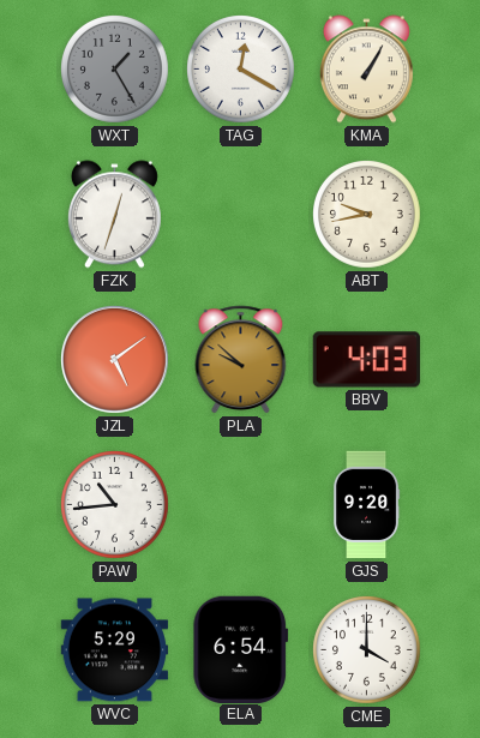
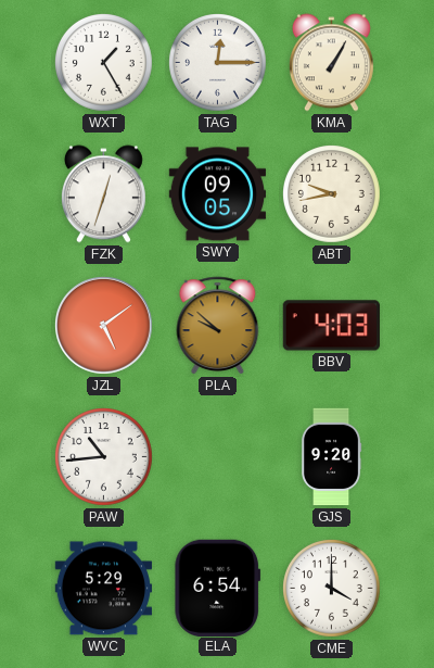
WXT dial: grey -> white (104, 63)
TAG: 12:20 -> 12:15 (218, 63)
SWY: none -> 09:05 (218, 194)
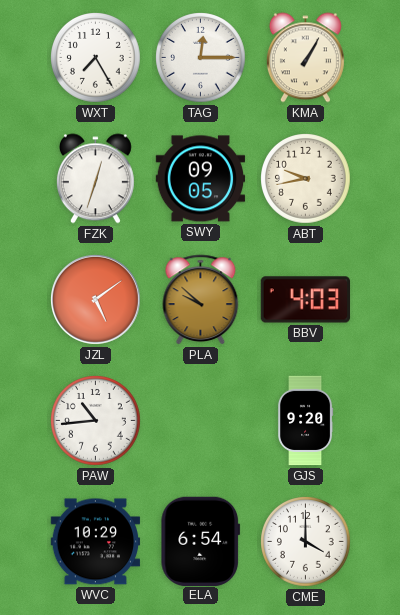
WXT: 1:25 -> 7:25 (96, 58)
WVC: 5:29 -> 10:29 (96, 542)
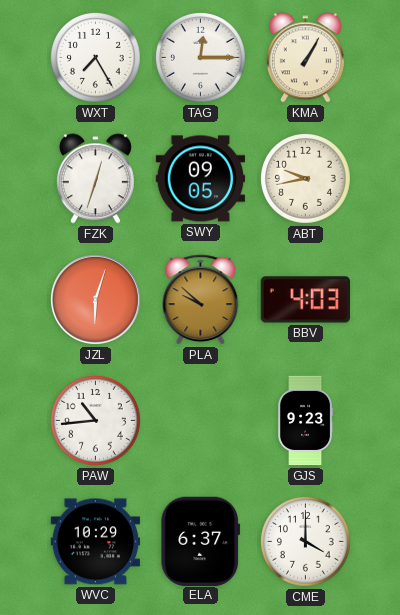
JZL: 5:09 -> 6:03 (96, 300)
GJS: 9:20 -> 9:23 (305, 421)
ELA: 6:54 -> 6:37 (201, 541)
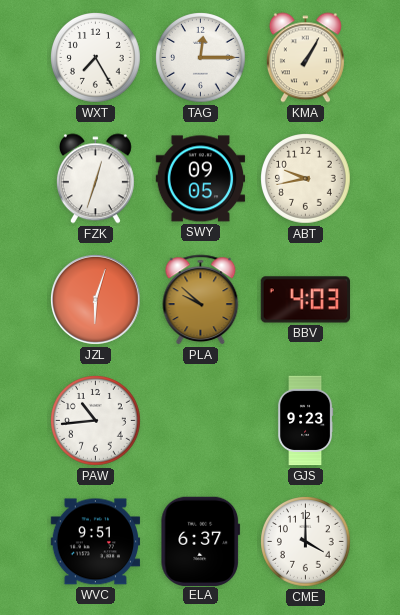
WVC: 10:29 -> 9:51 (96, 542)
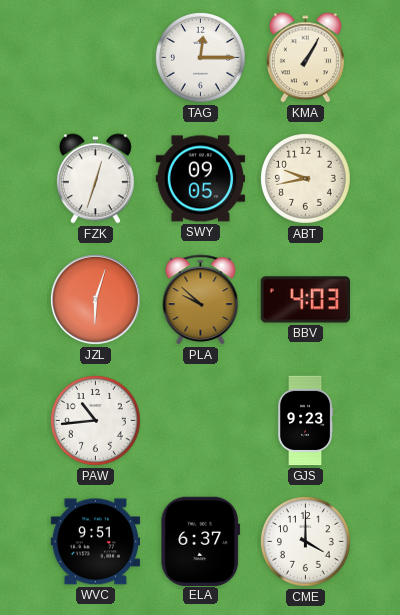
WXT: 7:25 -> none (96, 58)
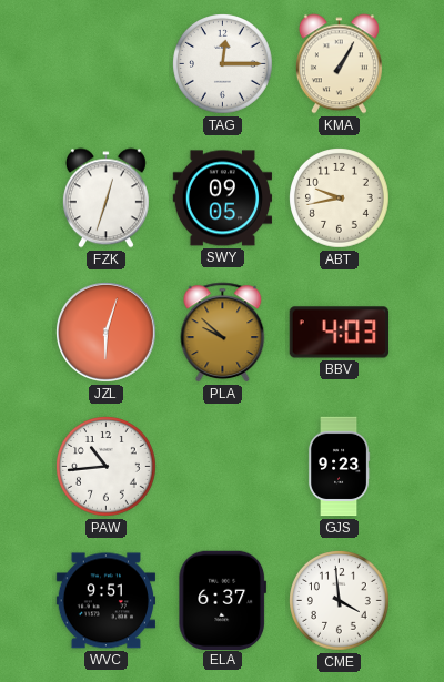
CME: 4:00 -> 3:59 (340, 601)
